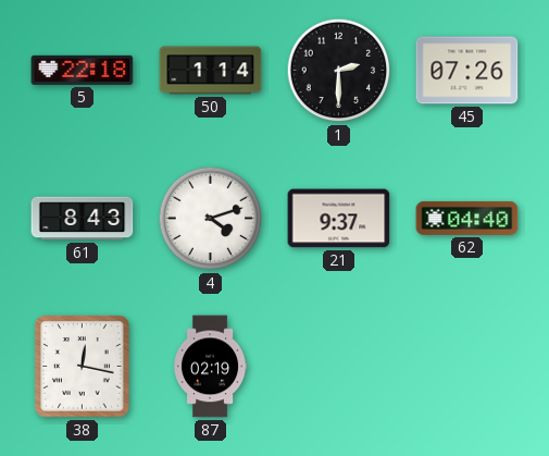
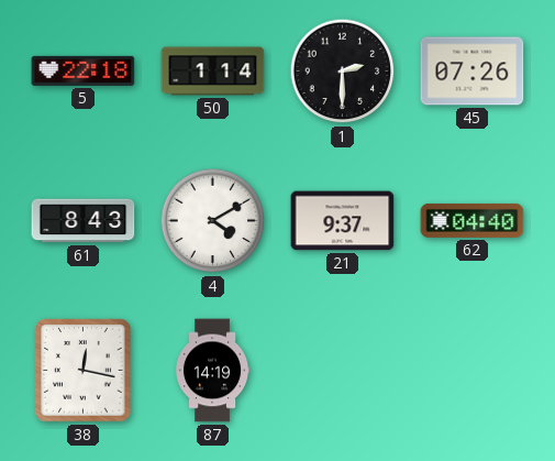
4: 4:12 -> 4:10 (213, 221)
87: 02:19 -> 14:19 (213, 371)
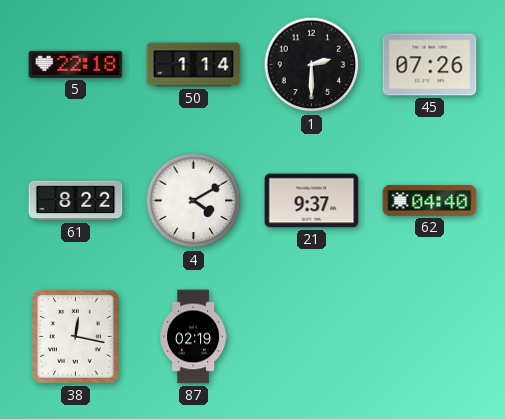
61: 8:43 -> 8:22 (76, 201)
87: 14:19 -> 02:19 (194, 337)
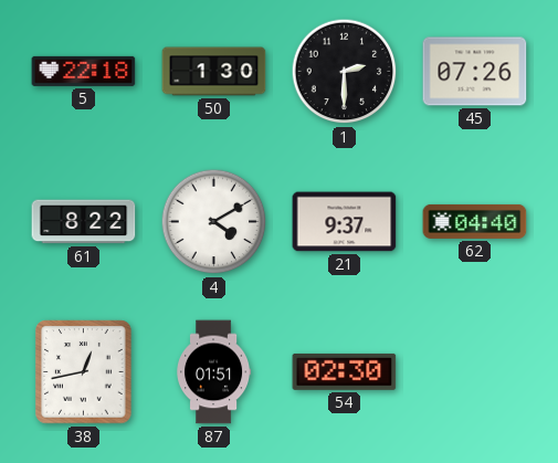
50: 1:14 -> 1:30 (214, 72)
38: 12:17 -> 12:43 (84, 372)
87: 02:19 -> 01:51 (214, 372)
54: none -> 02:30 (345, 371)
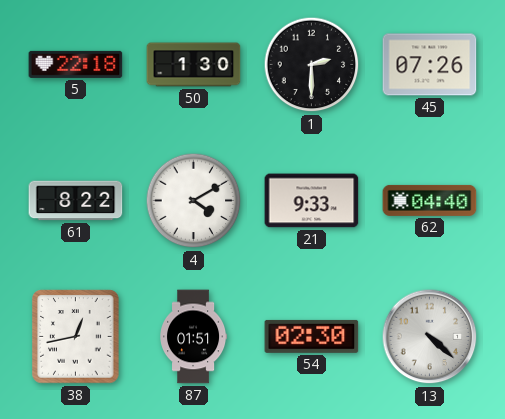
21: 9:37 -> 9:33 (312, 201)
13: none -> 4:22 (430, 337)
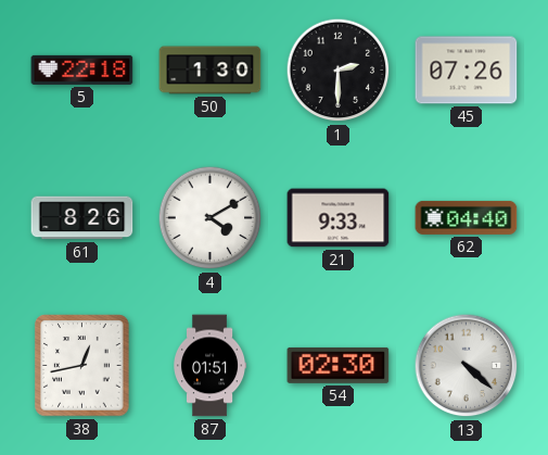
61: 8:22 -> 8:26 (82, 218)
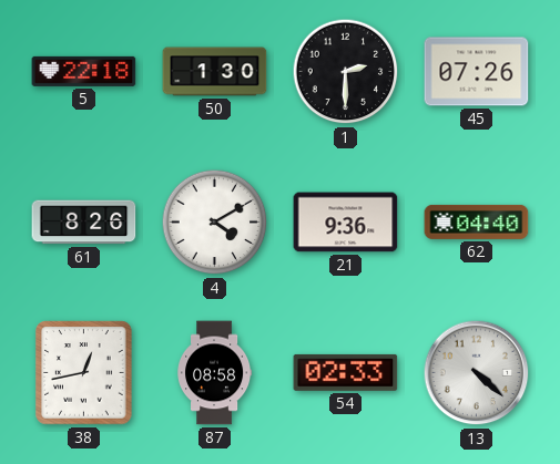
21: 9:33 -> 9:36 (346, 223)
87: 01:51 -> 08:58 (215, 373)
54: 02:30 -> 02:33 (346, 372)
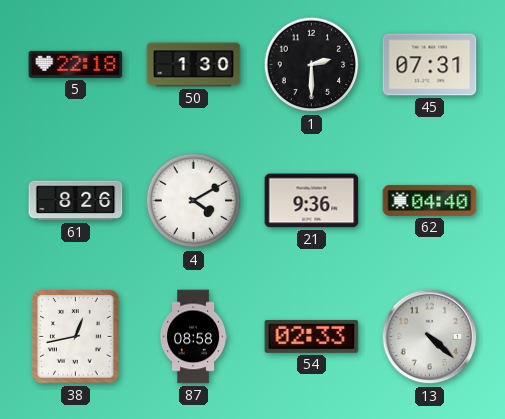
45: 07:26 -> 07:31 (430, 65)
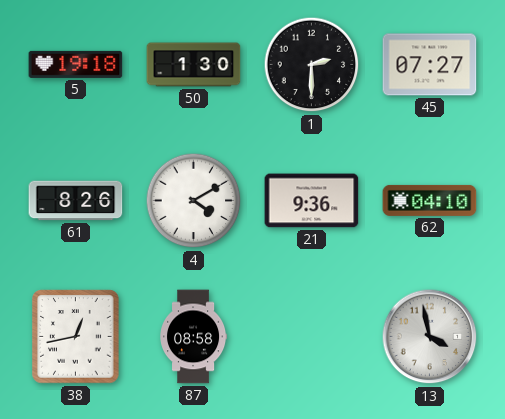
5: 22:18 -> 19:18 (76, 64)
45: 07:31 -> 07:27 (430, 65)
62: 04:40 -> 04:10 (430, 200)
54: 02:33 -> none (312, 336)
13: 4:22 -> 3:58 (430, 337)
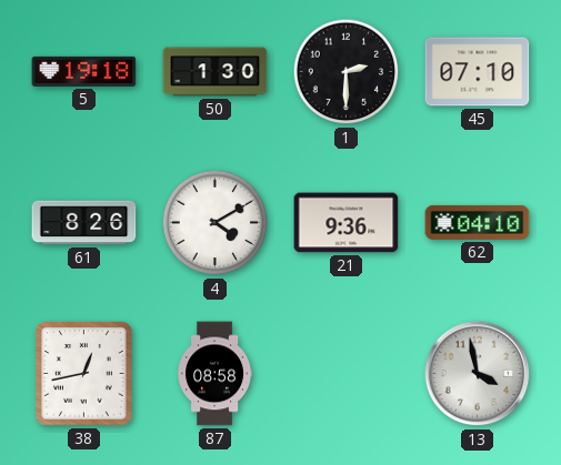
45: 07:27 -> 07:10 (478, 72)
